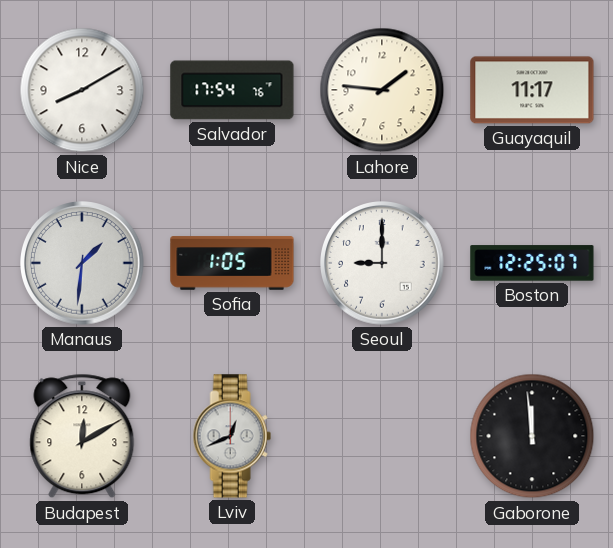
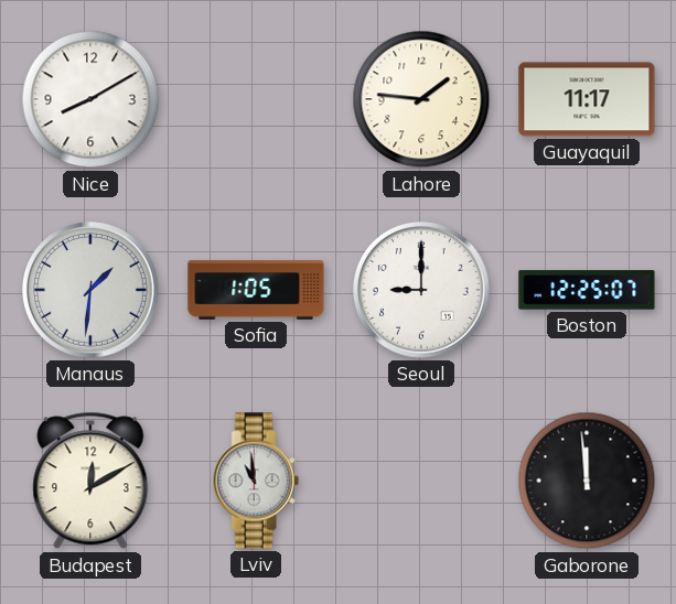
Salvador: 17:54 -> none (232, 90)
Lviv: 12:41 -> 10:59 (256, 481)
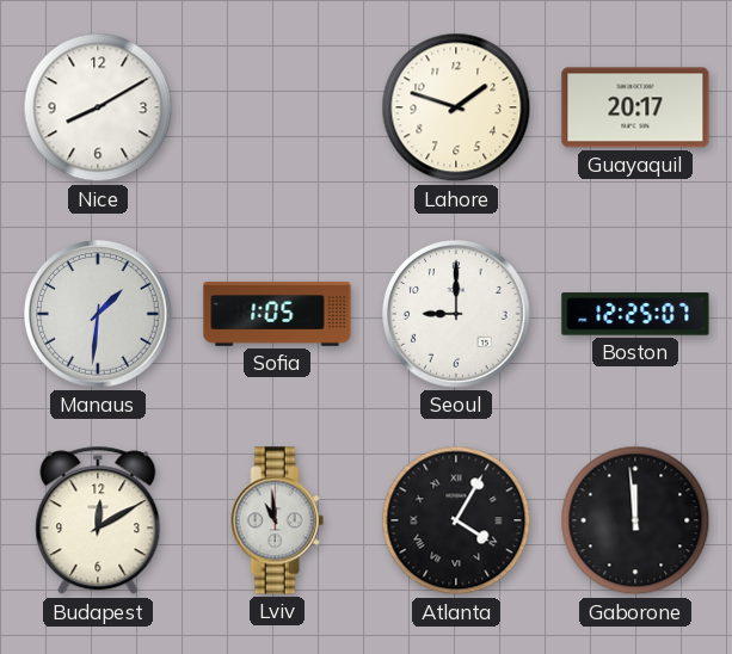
Lahore: 1:46 -> 1:48 (456, 107)
Guayaquil: 11:17 -> 20:17 (635, 107)
Atlanta: none -> 4:05 (456, 520)
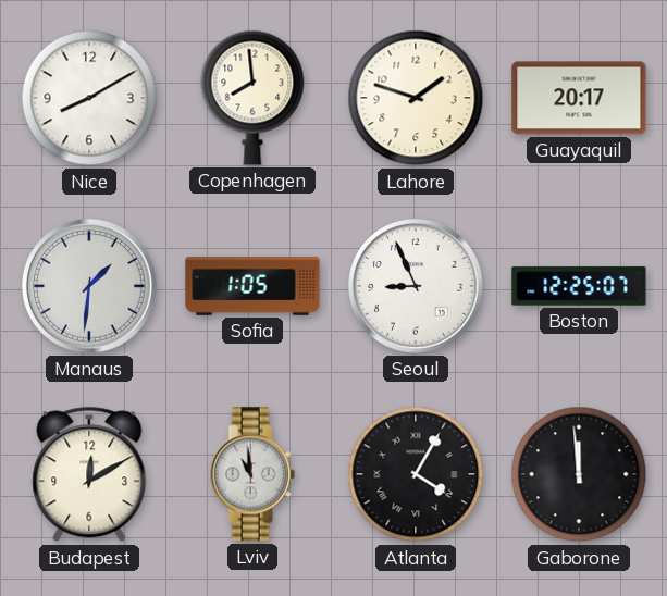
Copenhagen: none -> 7:59 (252, 98)
Seoul: 9:00 -> 8:56 (417, 287)
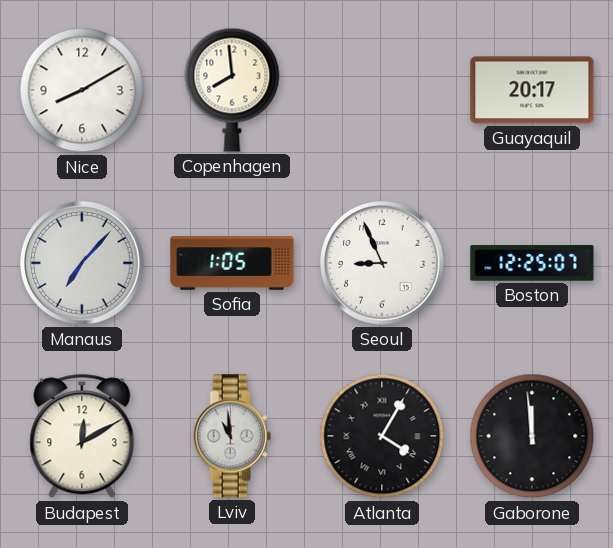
Lahore: 1:48 -> none (416, 98)
Manaus: 1:31 -> 7:07 (83, 264)
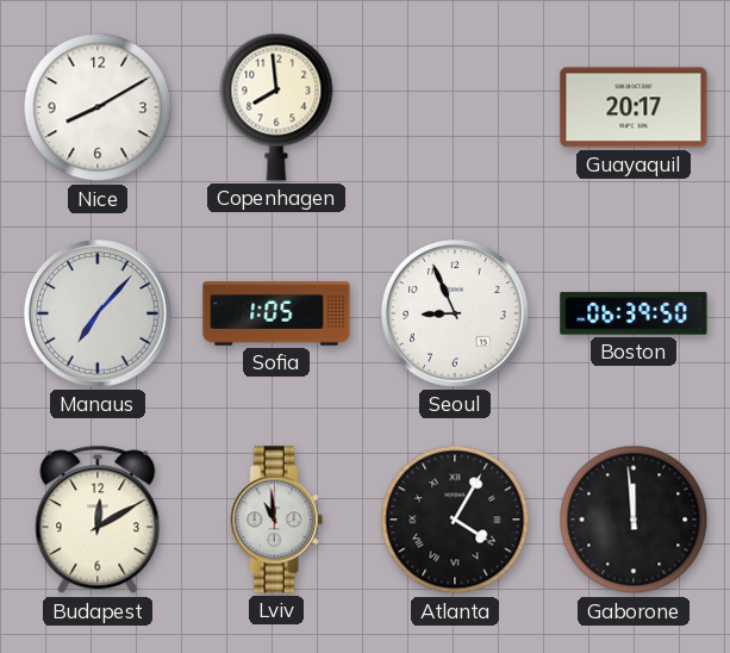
Boston: 12:25 -> 06:39 (634, 313)
